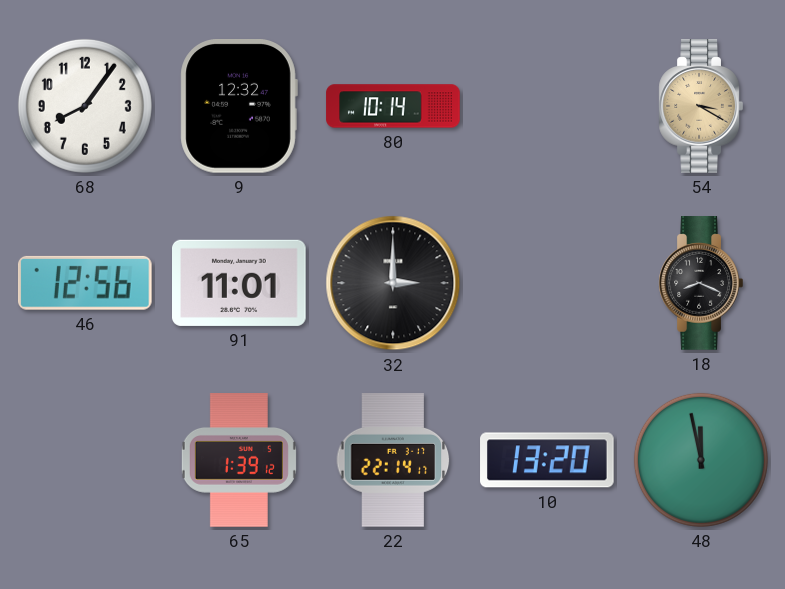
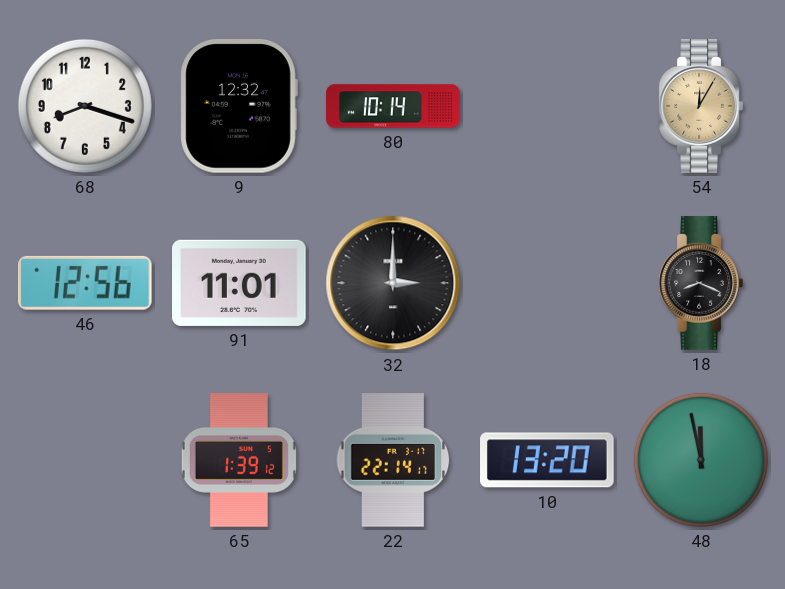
68: 8:06 -> 8:18 (85, 106)
54: 3:20 -> 12:05 (701, 106)
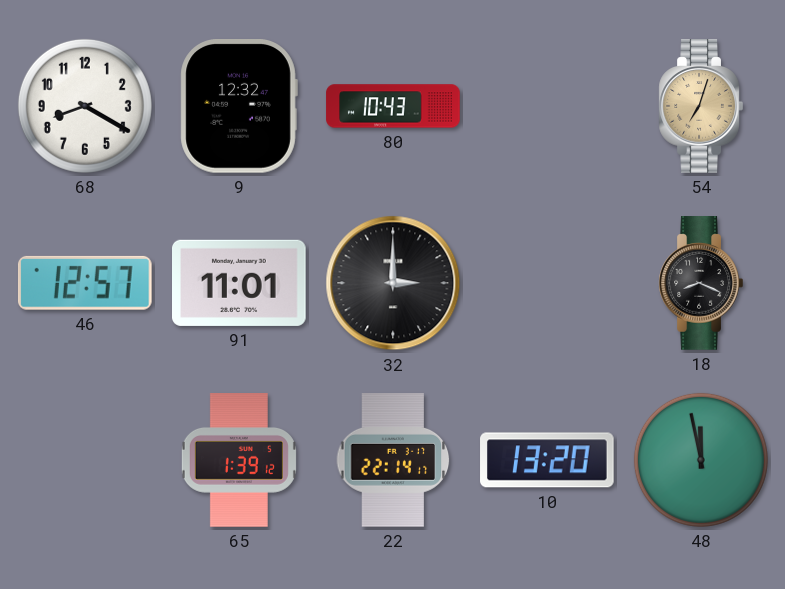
68: 8:18 -> 8:20 (85, 106)
80: 10:14 -> 10:43 (393, 106)
54: 12:05 -> 7:03 (701, 106)
46: 12:56 -> 12:57 (85, 283)
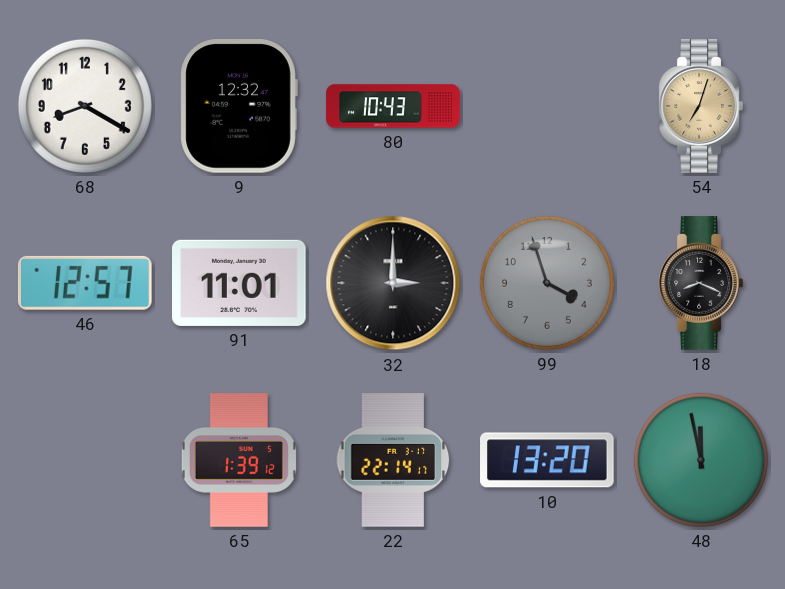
99: none -> 3:57 (547, 283)
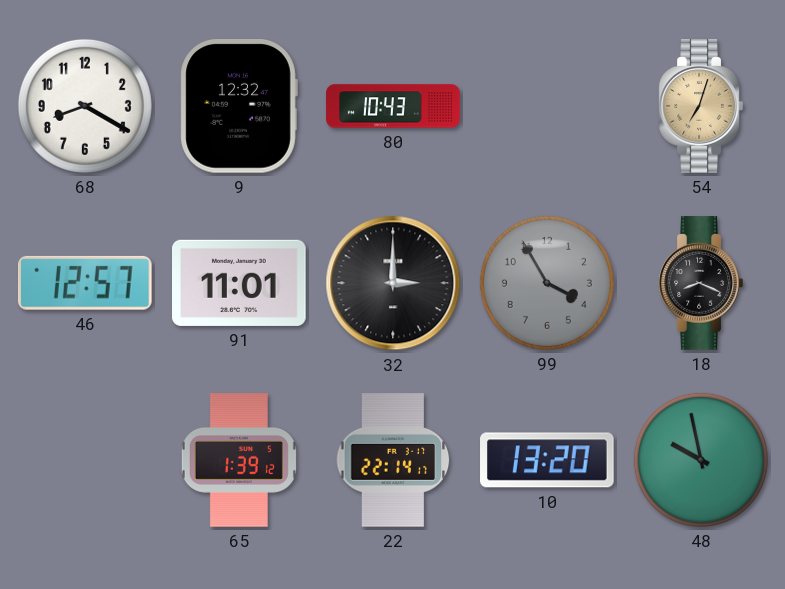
99: 3:57 -> 3:55 (547, 283)
48: 11:58 -> 9:58 (701, 460)
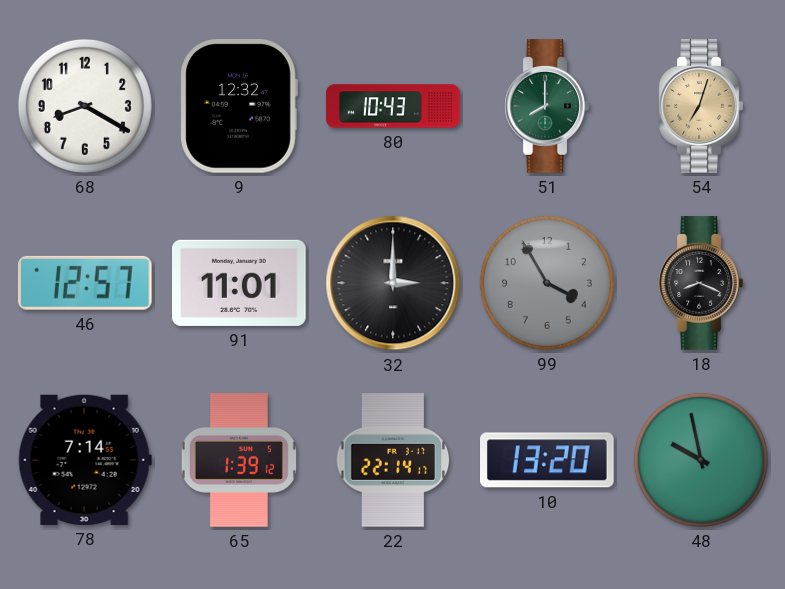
51: none -> 8:00 (547, 106)
78: none -> 7:14 (85, 460)
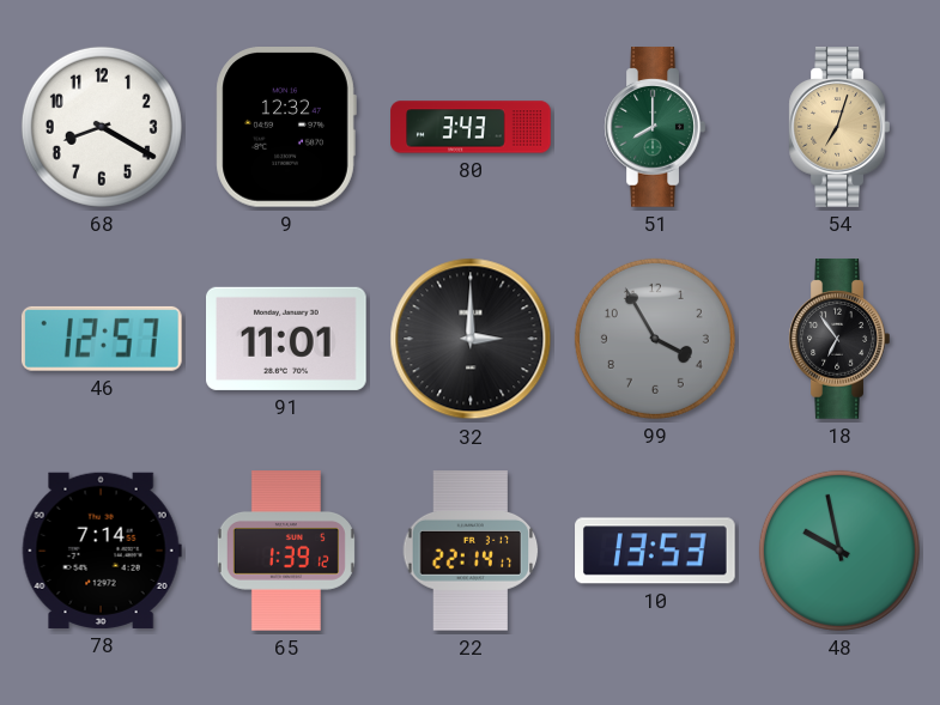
80: 10:43 -> 3:43 (471, 127)
18: 8:19 -> 6:54 (839, 339)
10: 13:20 -> 13:53 (655, 551)
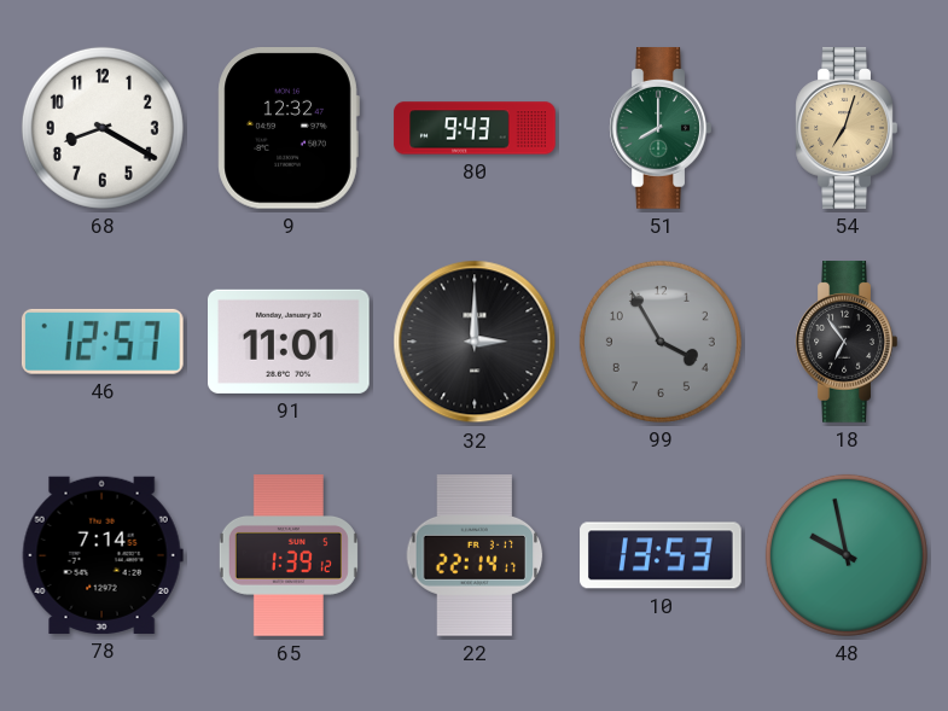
80: 3:43 -> 9:43 (475, 128)
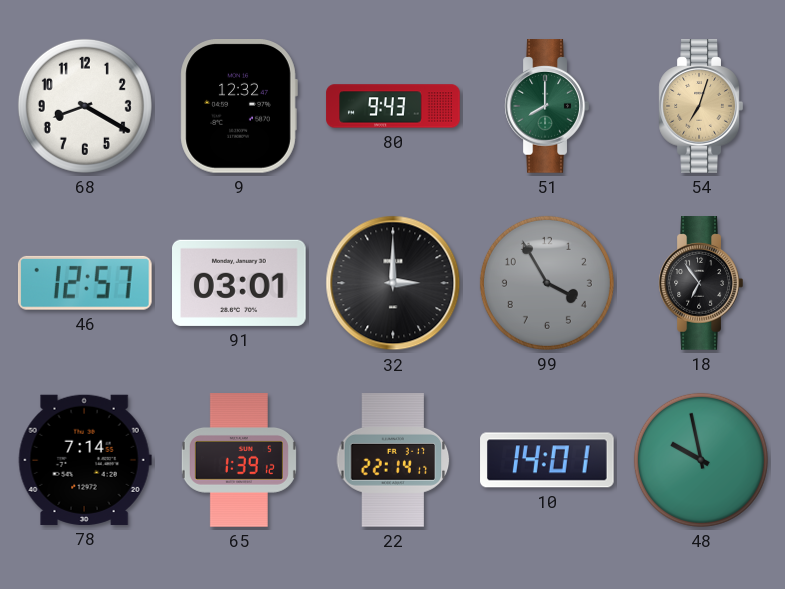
91: 11:01 -> 03:01 (240, 283)
10: 13:53 -> 14:01 (547, 460)
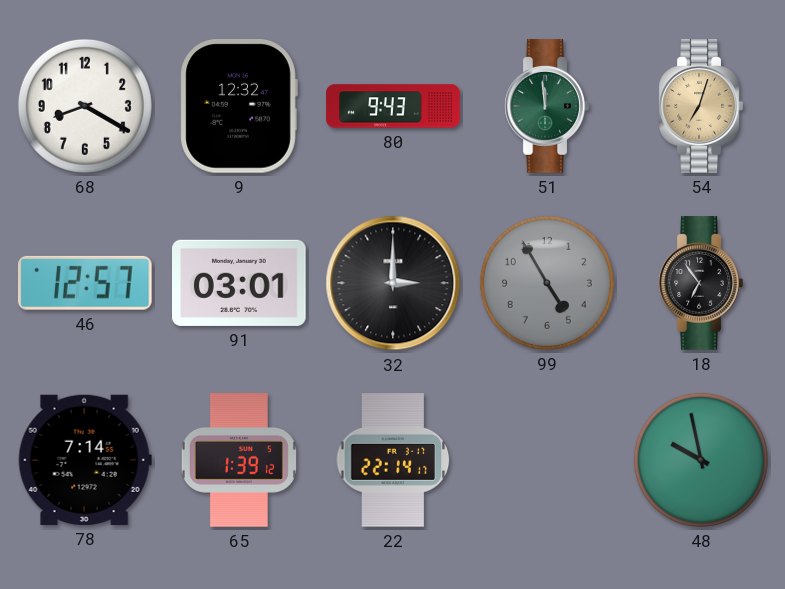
51: 8:00 -> 11:59 (547, 106)
99: 3:55 -> 4:55 (547, 283)
10: 14:01 -> none (547, 460)
